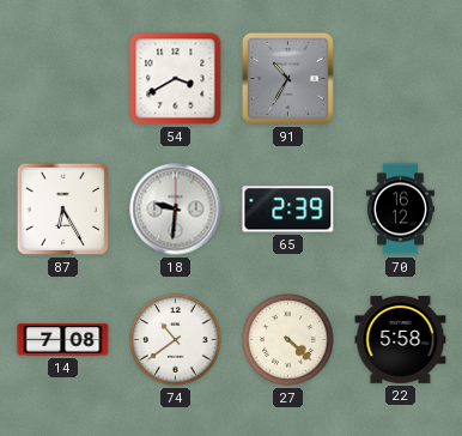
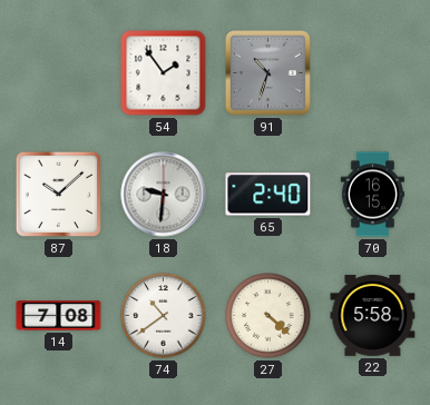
54: 3:40 -> 1:54 (164, 73)
91: 10:35 -> 10:33 (267, 72)
87: 6:25 -> 10:08 (58, 194)
65: 2:39 -> 2:40 (268, 195)
70: 16:12 -> 16:15 (372, 195)
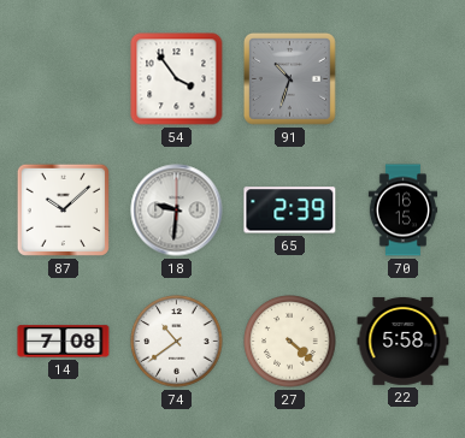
54: 1:54 -> 3:54 (177, 79)
65: 2:40 -> 2:39 (290, 211)
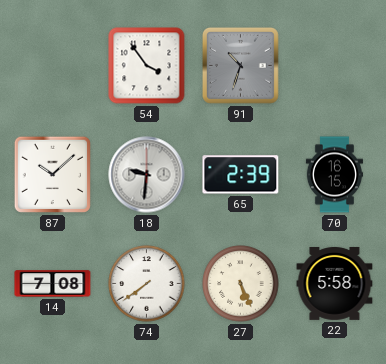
74: 10:39 -> 7:39 (147, 284)
27: 4:22 -> 5:26 (241, 284)
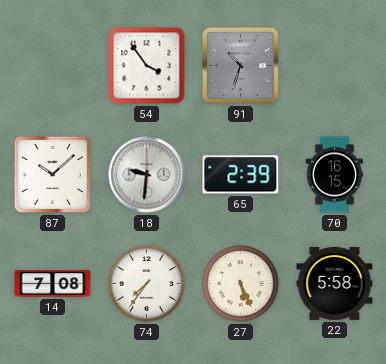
74: 7:39 -> 7:36 (147, 284)
